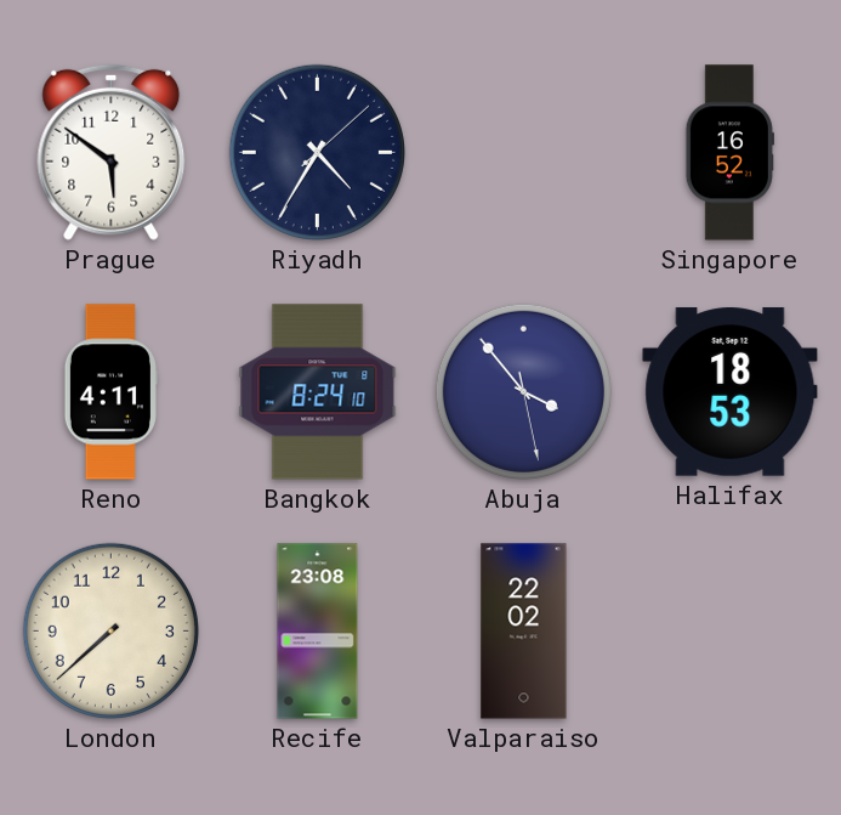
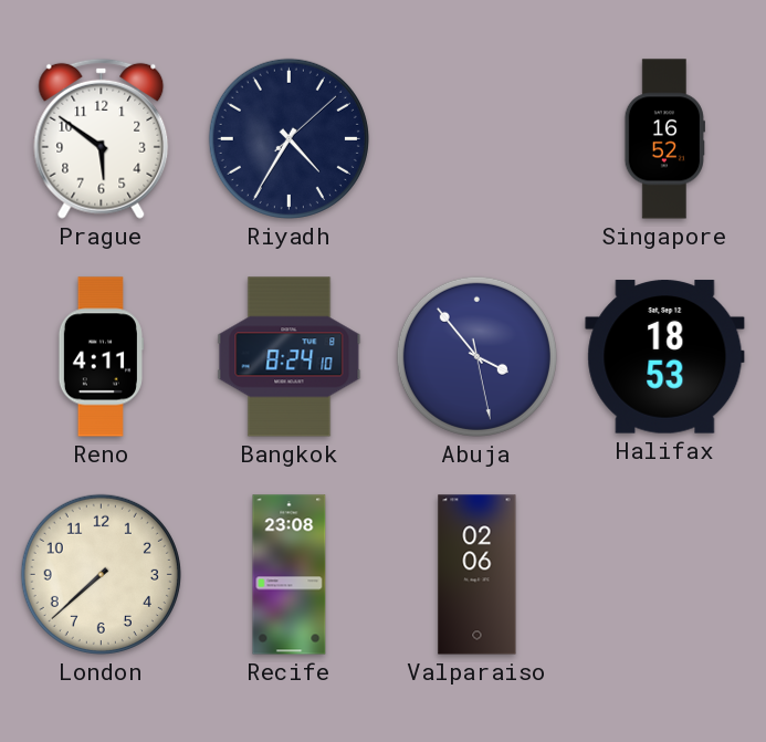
Valparaiso: 22:02 -> 02:06 (478, 575)
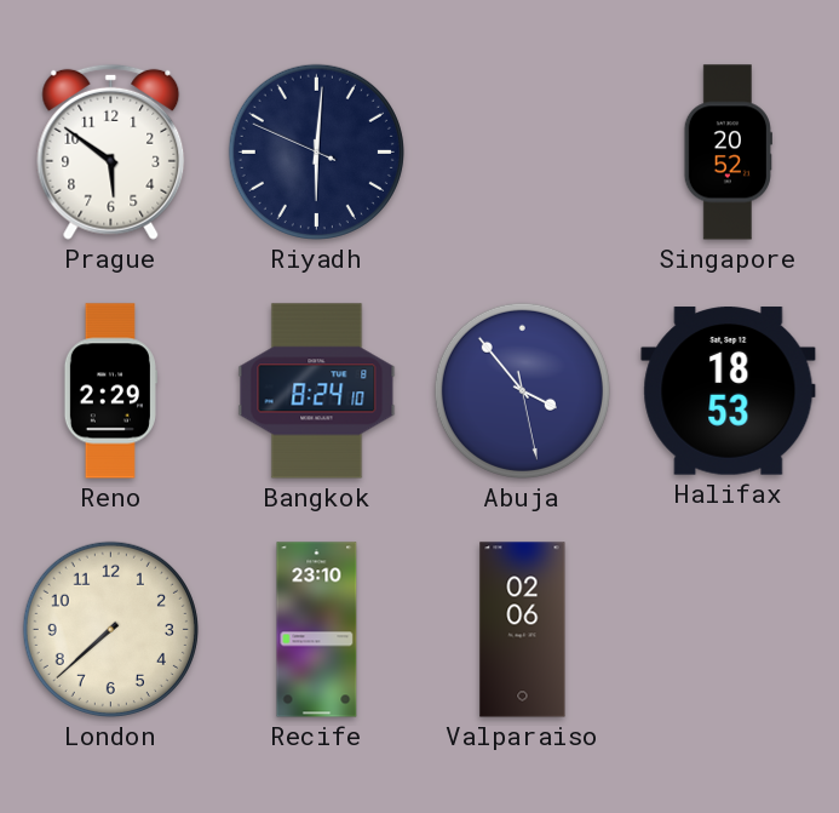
Riyadh: 4:35 -> 6:00 (316, 151)
Singapore: 16:52 -> 20:52 (728, 153)
Reno: 4:11 -> 2:29 (110, 391)
Recife: 23:08 -> 23:10 (317, 630)
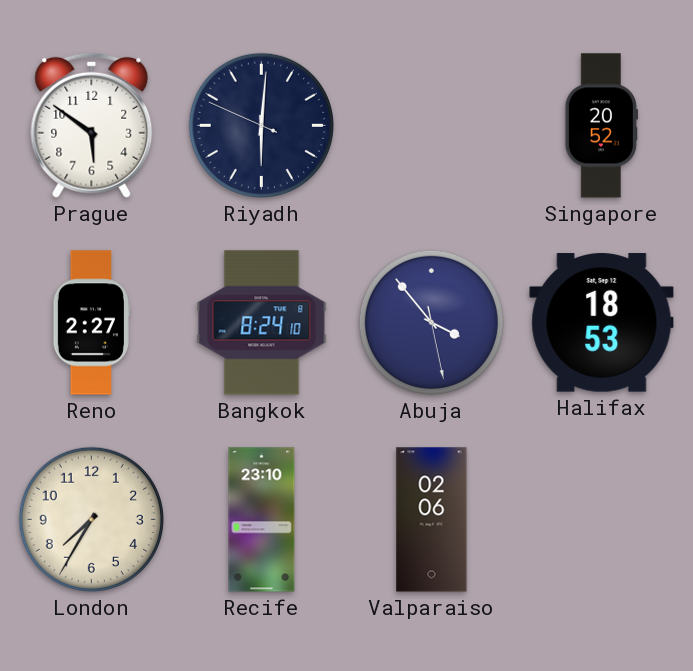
Reno: 2:29 -> 2:27 (91, 323)
London: 7:38 -> 7:35 (91, 519)
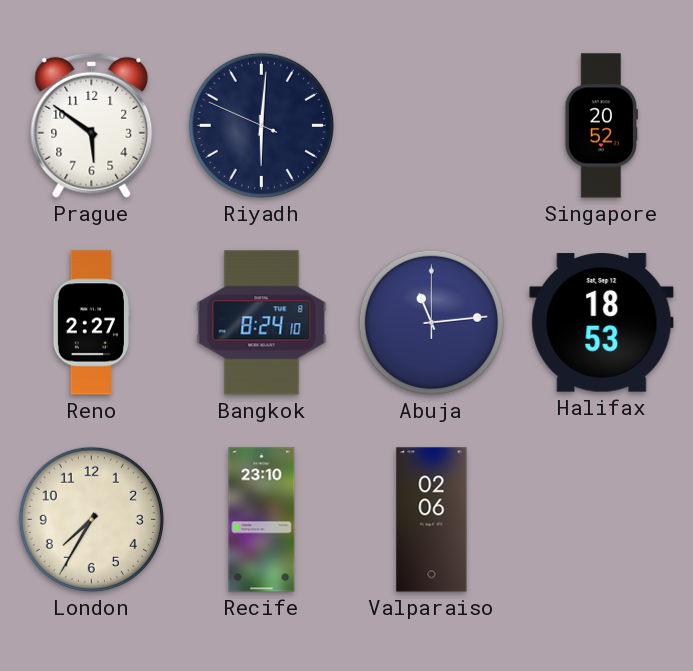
Abuja: 3:53 -> 11:14 (431, 322)
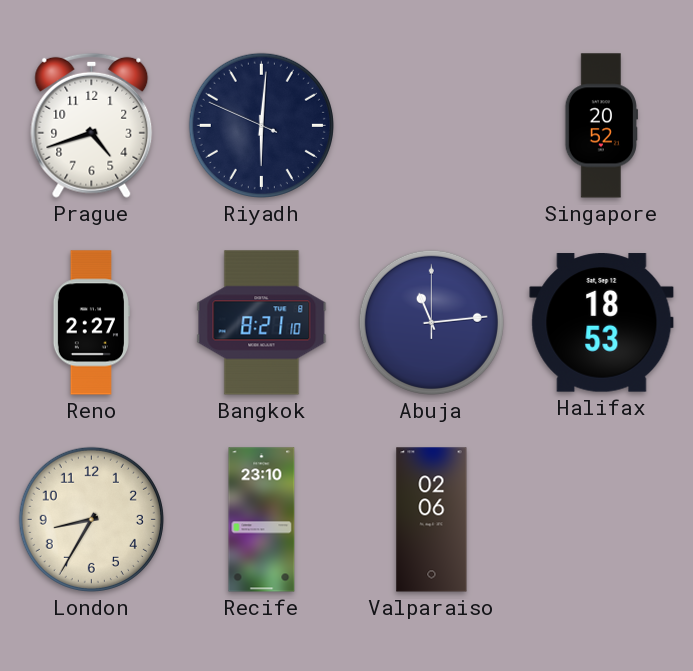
Prague: 5:51 -> 4:42 (92, 125)
Bangkok: 8:24 -> 8:21 (262, 323)
London: 7:35 -> 8:35 (91, 519)
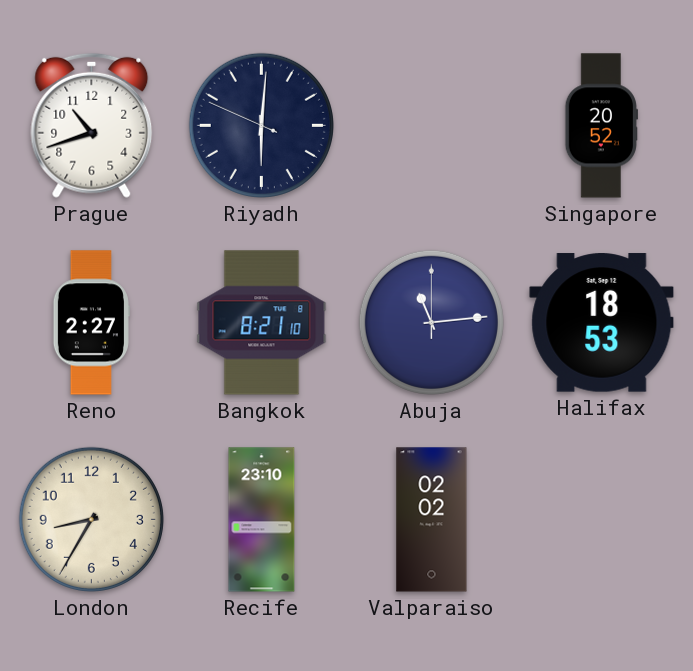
Prague: 4:42 -> 10:42 (92, 125)
Valparaiso: 02:06 -> 02:02 (432, 520)
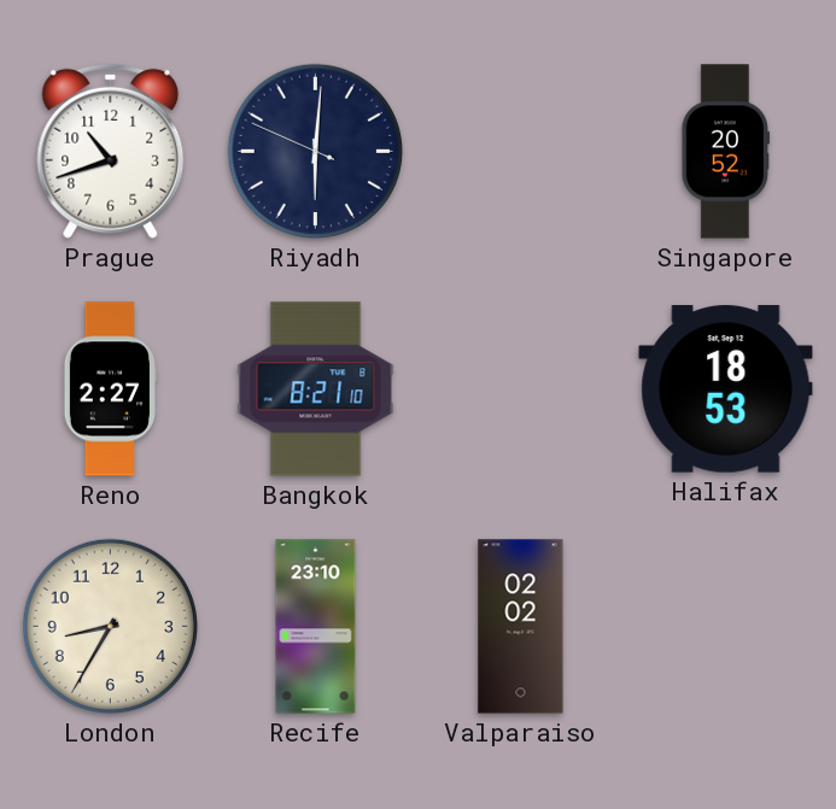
Abuja: 11:14 -> none (431, 322)
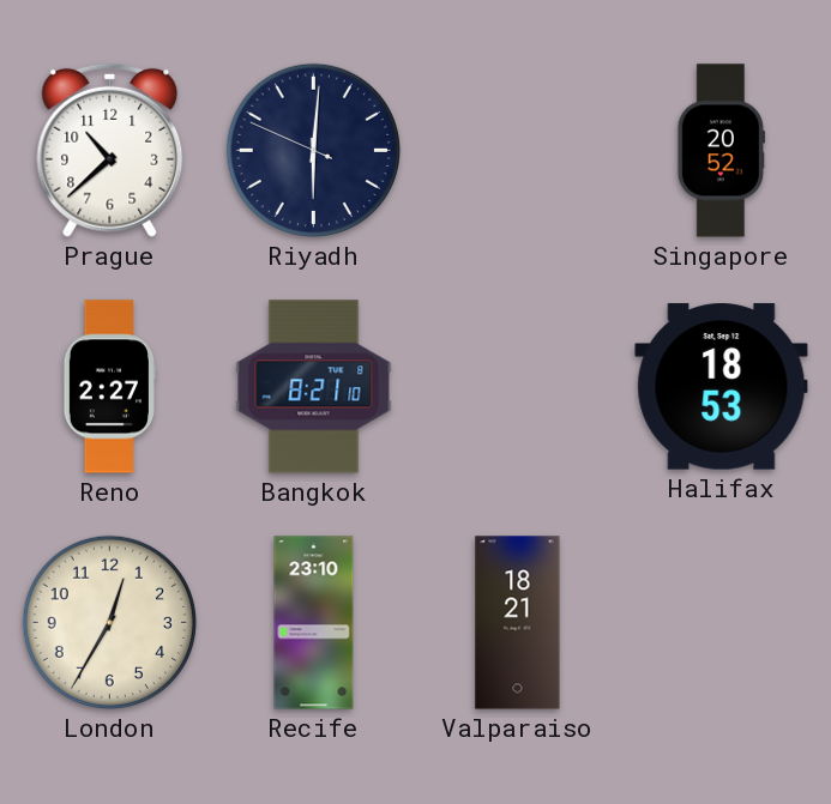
Prague: 10:42 -> 10:38 (110, 150)
London: 8:35 -> 12:35 (109, 622)
Valparaiso: 02:02 -> 18:21 (518, 623)
